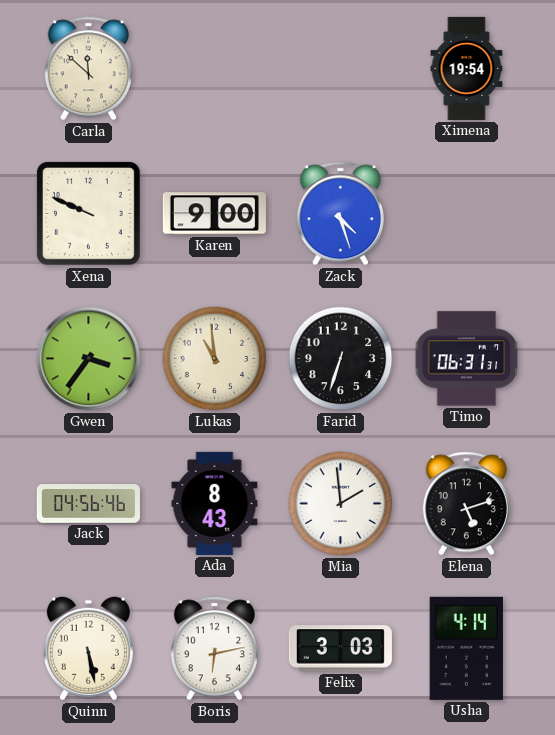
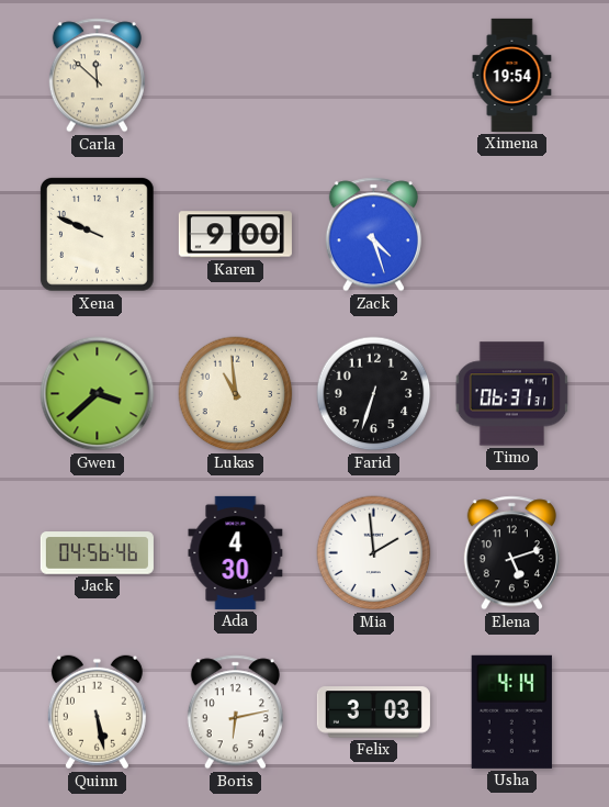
Gwen: 3:36 -> 3:38 (98, 394)
Ada: 8:43 -> 4:30 (236, 552)
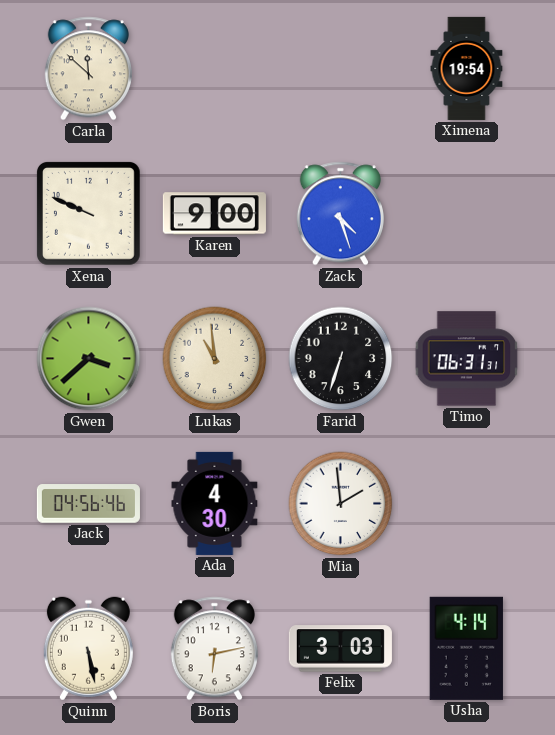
Elena: 5:12 -> none (511, 553)
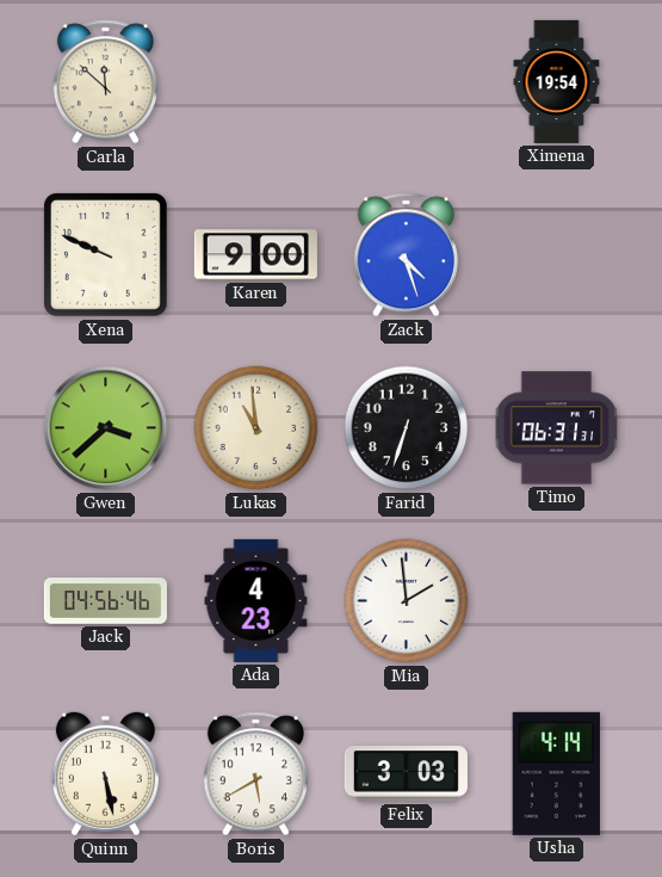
Ada: 4:30 -> 4:23 (256, 600)
Boris: 6:13 -> 5:40 (255, 774)
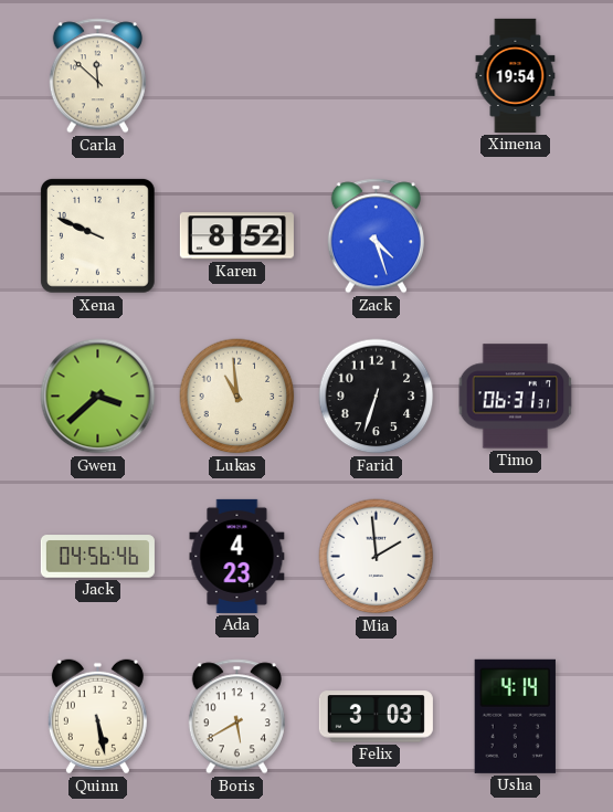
Karen: 9:00 -> 8:52 (236, 236)
